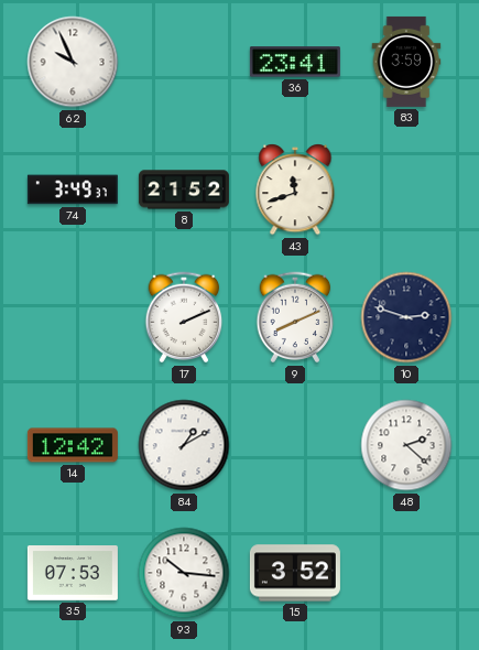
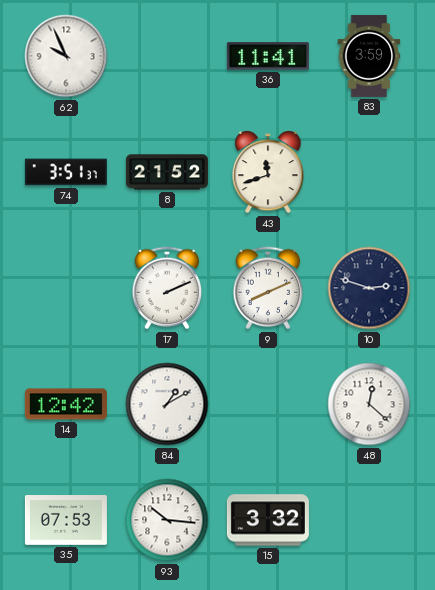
36: 23:41 -> 11:41 (268, 56)
74: 3:49 -> 3:51 (66, 172)
48: 2:22 -> 12:22 (369, 404)
15: 3:52 -> 3:32 (268, 520)
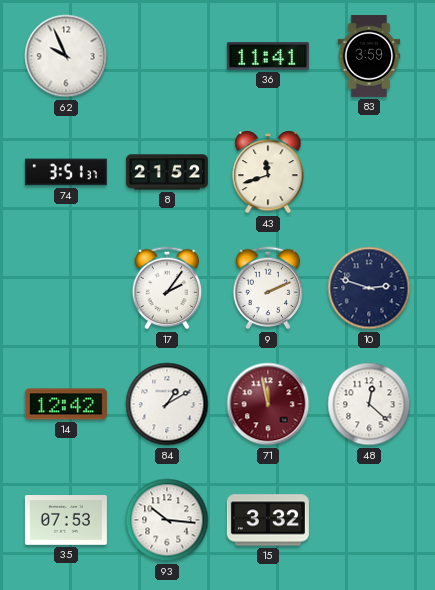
17: 2:11 -> 2:06 (167, 288)
9: 8:11 -> 2:11 (268, 288)
71: none -> 11:58 (268, 404)
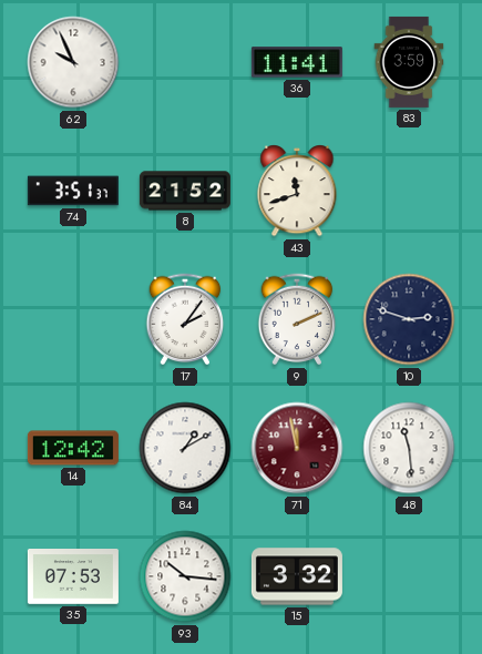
48: 12:22 -> 11:29 (409, 448)
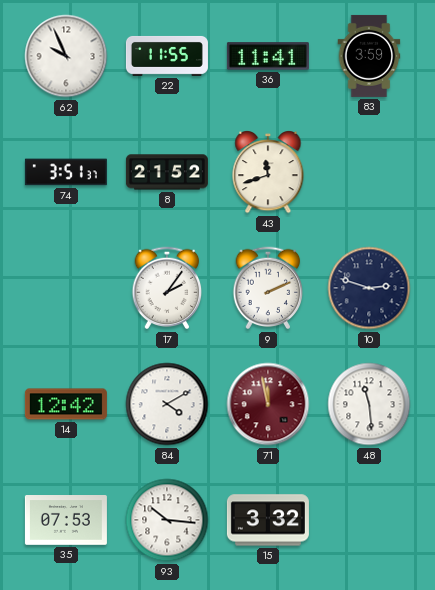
22: none -> 11:55 (167, 56)
84: 1:10 -> 4:10 (167, 404)
